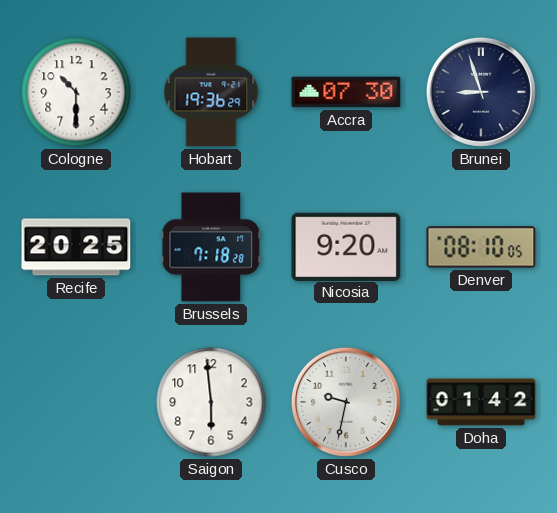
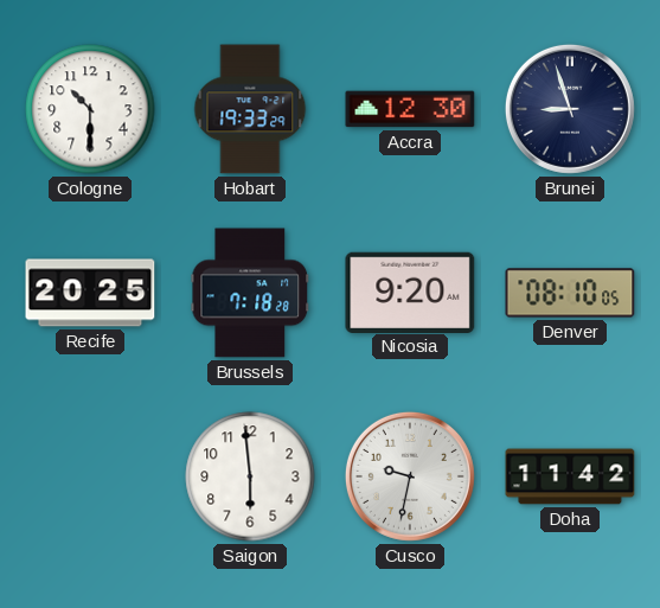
Hobart: 19:36 -> 19:33 (250, 109)
Accra: 07:30 -> 12:30 (410, 109)
Doha: 01:42 -> 11:42 (570, 476)
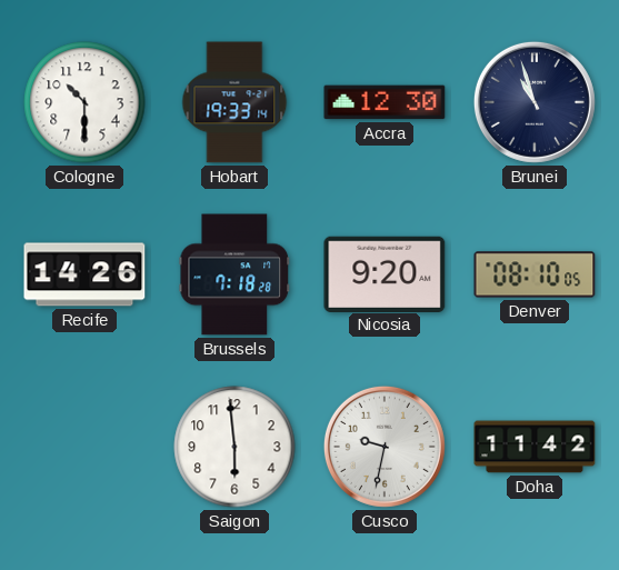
Hobart: 19:33:29 -> 19:33:14 (234, 102)
Brunei: 8:57 -> 10:57 (535, 102)
Recife: 20:25 -> 14:26 (84, 274)
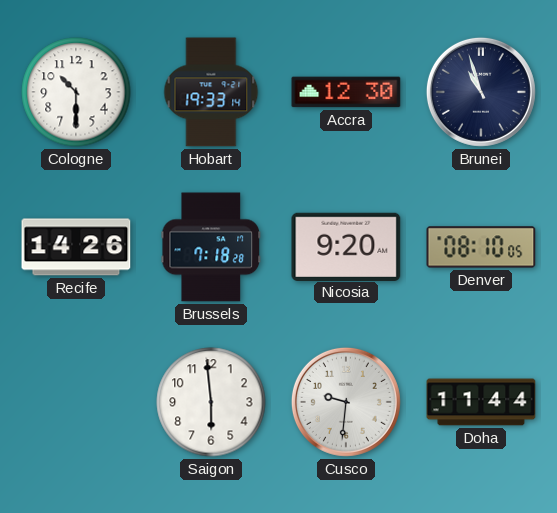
Cusco: 9:32 -> 9:31 (346, 402)
Doha: 11:42 -> 11:44 (481, 402)
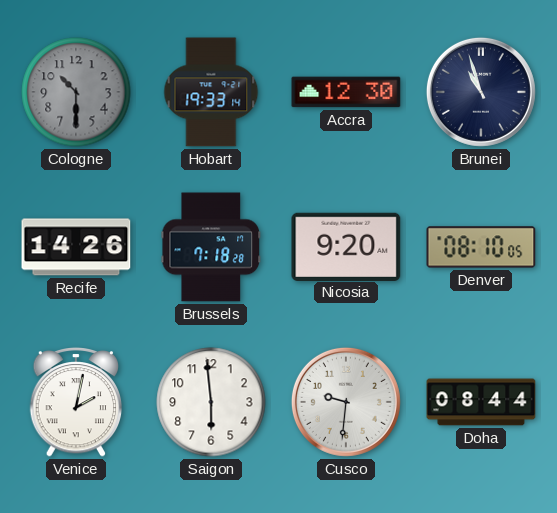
Cologne dial: white -> grey (76, 92)
Venice: none -> 2:02 (76, 402)
Doha: 11:44 -> 08:44 (481, 402)
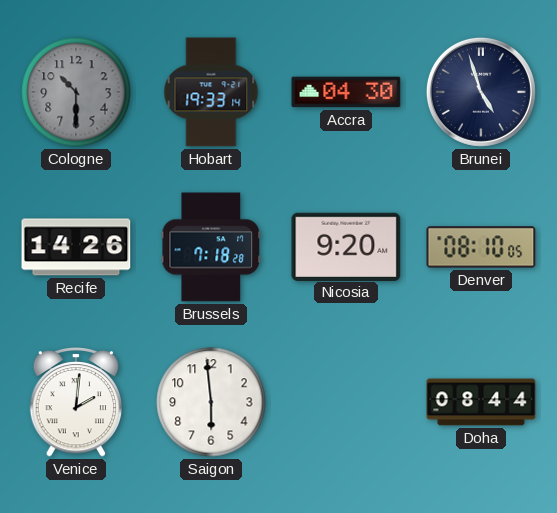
Accra: 12:30 -> 04:30 (346, 92)
Brunei: 10:57 -> 4:57 (481, 92)
Venice: 2:02 -> 2:01 (76, 402)
Cusco: 9:31 -> none (346, 402)
